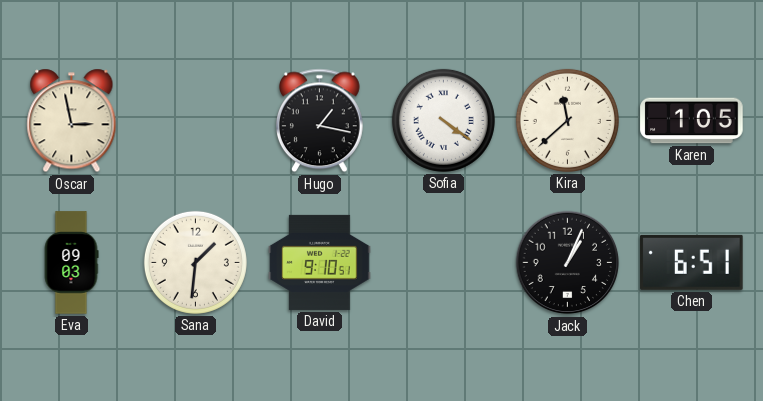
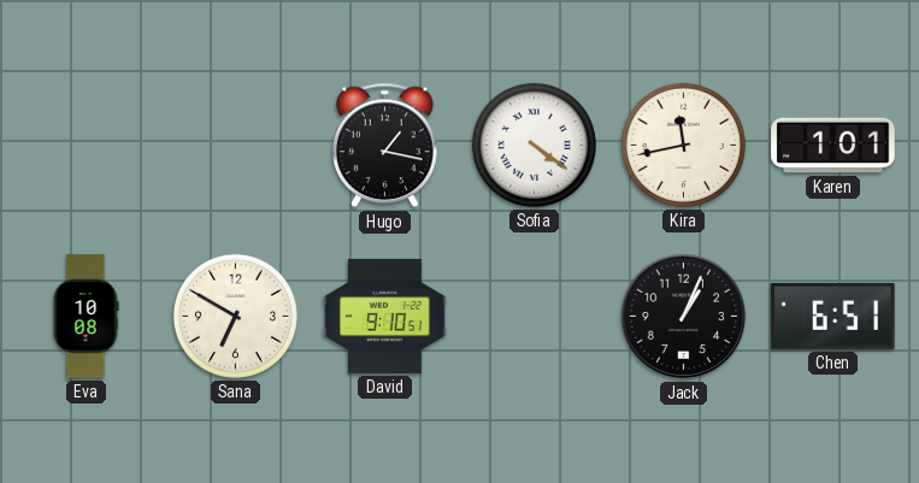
Oscar: 2:58 -> none (72, 121)
Kira: 11:38 -> 11:43 (683, 145)
Karen: 1:05 -> 1:01 (833, 146)
Eva: 09:03 -> 10:08 (86, 317)
Sana: 1:31 -> 6:50 (235, 316)
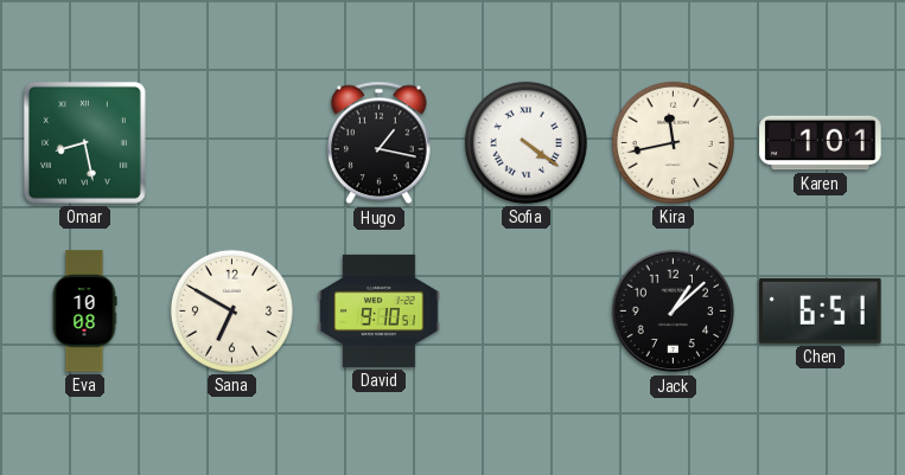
Omar: none -> 8:28 (84, 142)
Jack: 1:04 -> 1:08 (674, 312)
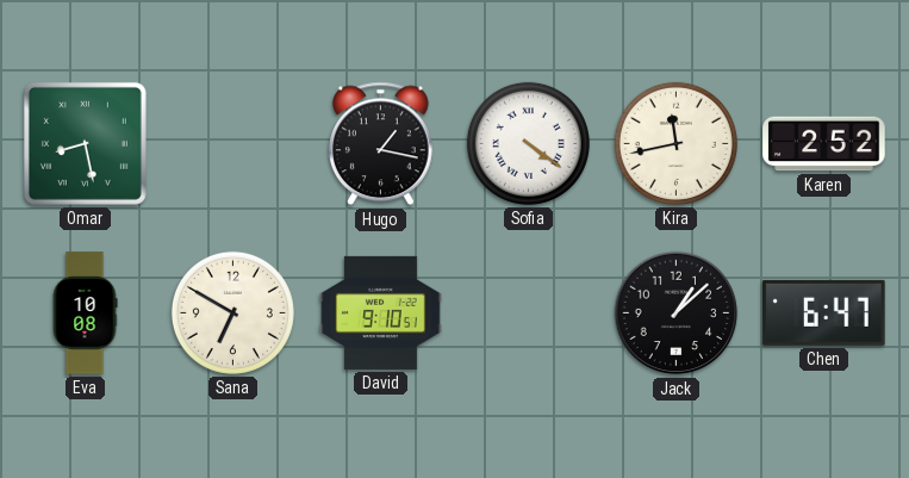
Karen: 1:01 -> 2:52 (824, 144)
Chen: 6:51 -> 6:47 (824, 312)
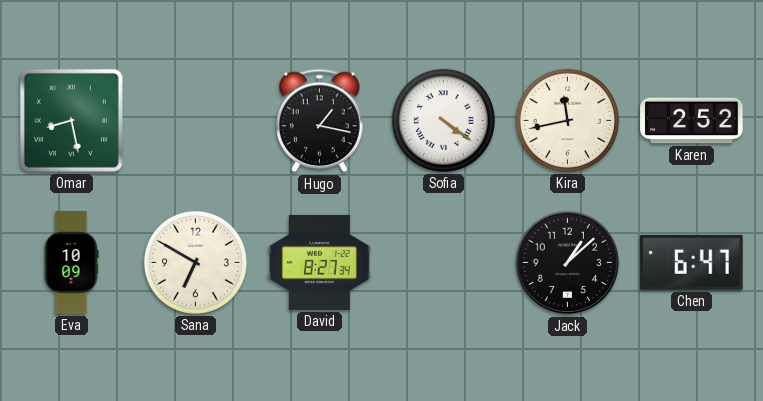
Eva: 10:08 -> 10:09 (71, 263)
David: 9:10 -> 8:27 (320, 262)
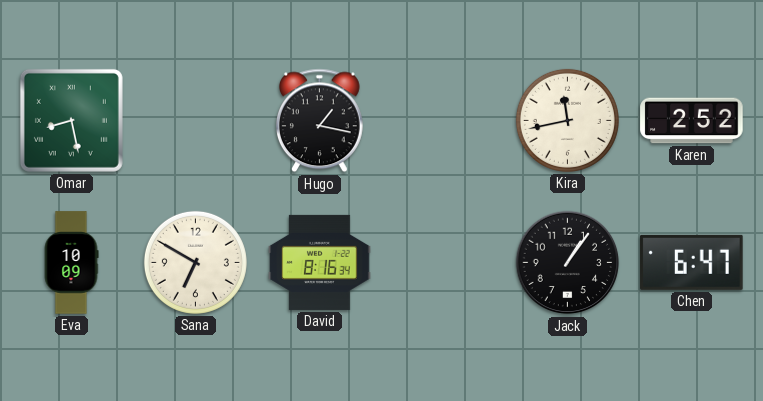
Sofia: 4:21 -> none (443, 120)
David: 8:27 -> 8:16 (320, 262)
Jack: 1:08 -> 1:06 (568, 263)
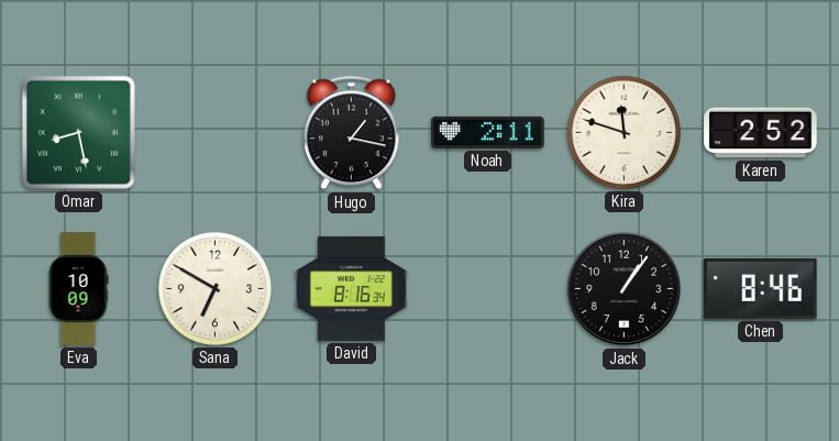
Noah: none -> 2:11 (488, 132)
Kira: 11:43 -> 11:48 (623, 132)
Chen: 6:47 -> 8:46 (761, 288)
